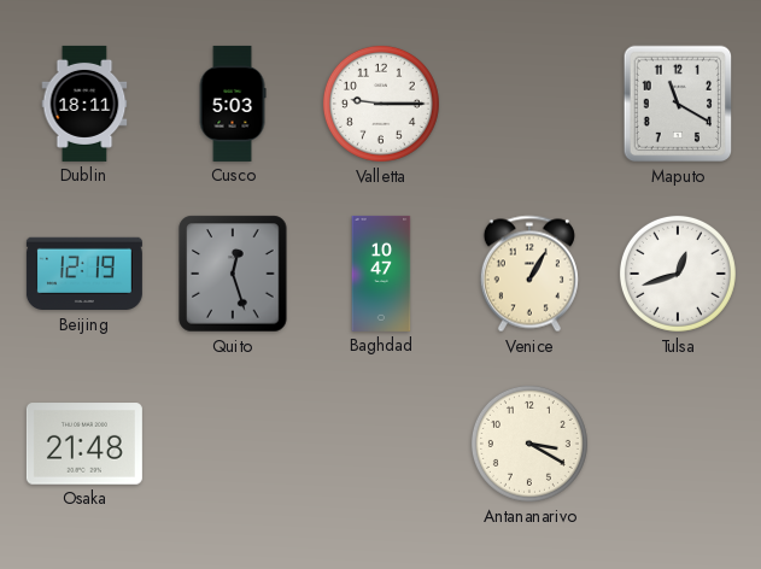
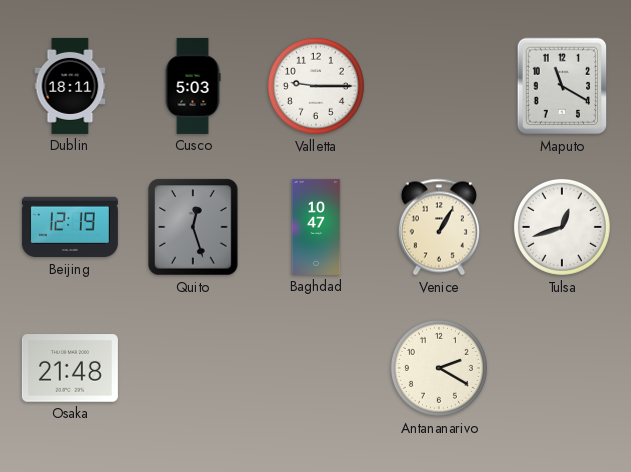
Antananarivo: 3:20 -> 2:20 (439, 368)
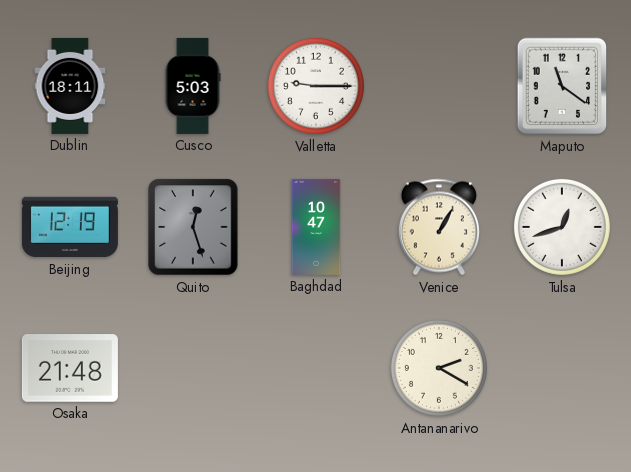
Maputo: 11:20 -> 11:21 (562, 86)
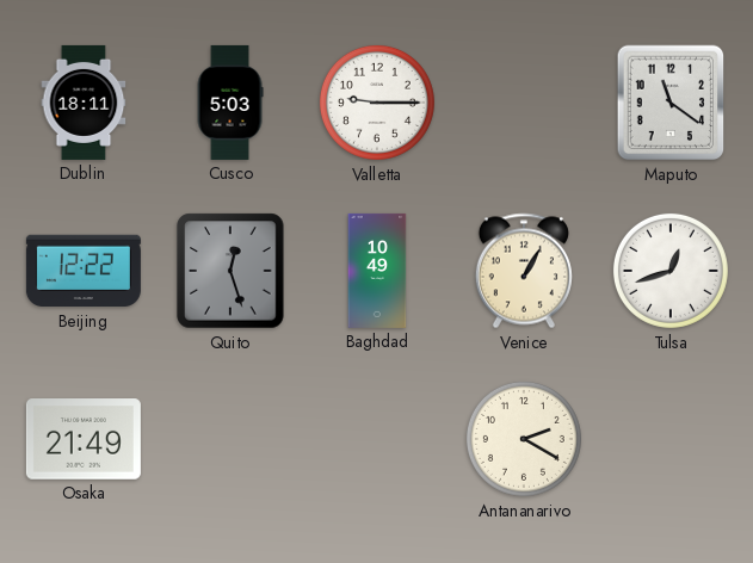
Beijing: 12:19 -> 12:22 (84, 271)
Baghdad: 10:47 -> 10:49 (377, 271)
Osaka: 21:48 -> 21:49 (84, 439)
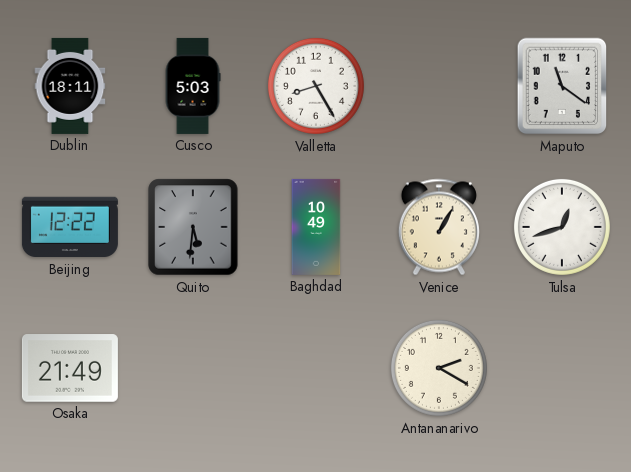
Valletta: 9:15 -> 8:25 (316, 86)
Quito: 12:27 -> 5:31 (193, 227)
